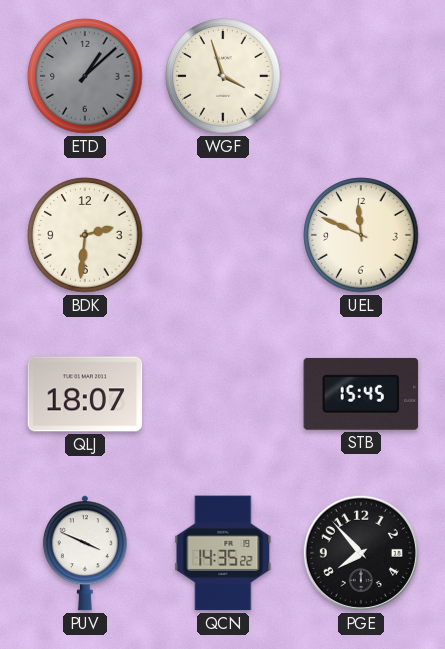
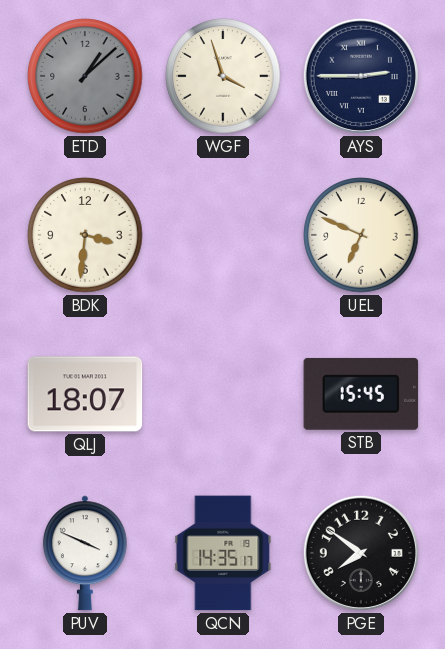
AYS: none -> 2:45 (361, 76)
BDK: 2:31 -> 3:31 (85, 235)
UEL: 11:49 -> 6:49 (361, 235)
QCN: 14:35:22 -> 14:35:17 (223, 553)
PGE: 7:53 -> 7:51 (361, 553)
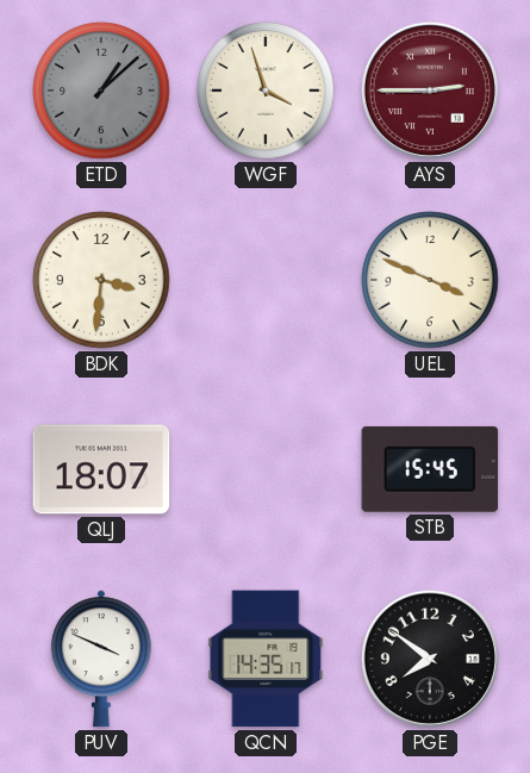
AYS dial: navy -> burgundy (430, 91)
UEL: 6:49 -> 3:49 (430, 280)
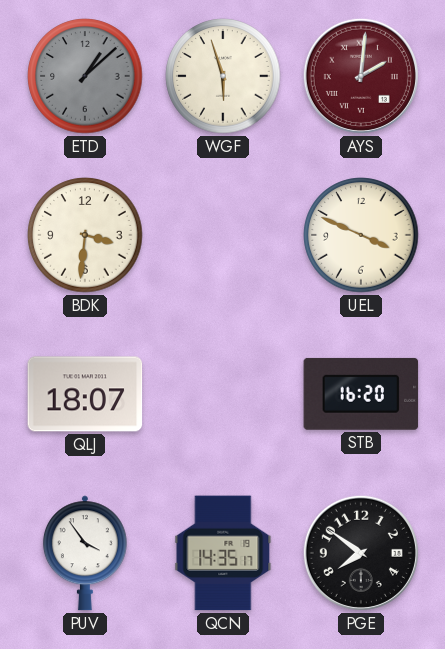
WGF: 3:57 -> 5:57 (223, 76)
AYS: 2:45 -> 2:01 (361, 76)
STB: 15:45 -> 16:20 (361, 394)
PUV: 3:49 -> 3:54 (85, 553)
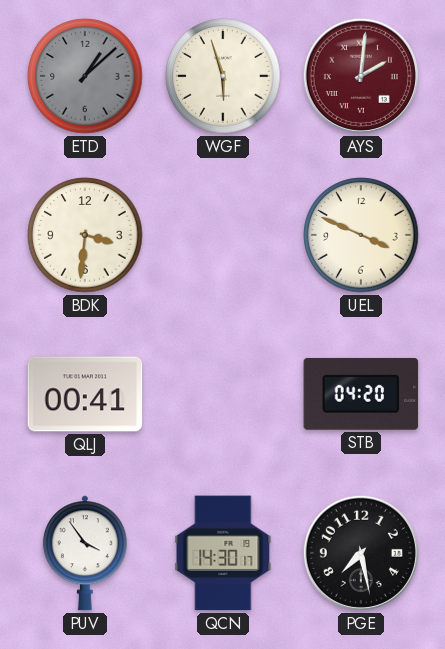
QLJ: 18:07 -> 00:41 (85, 394)
STB: 16:20 -> 04:20 (361, 394)
QCN: 14:35 -> 14:30 (223, 553)
PGE: 7:51 -> 7:28 (361, 553)
